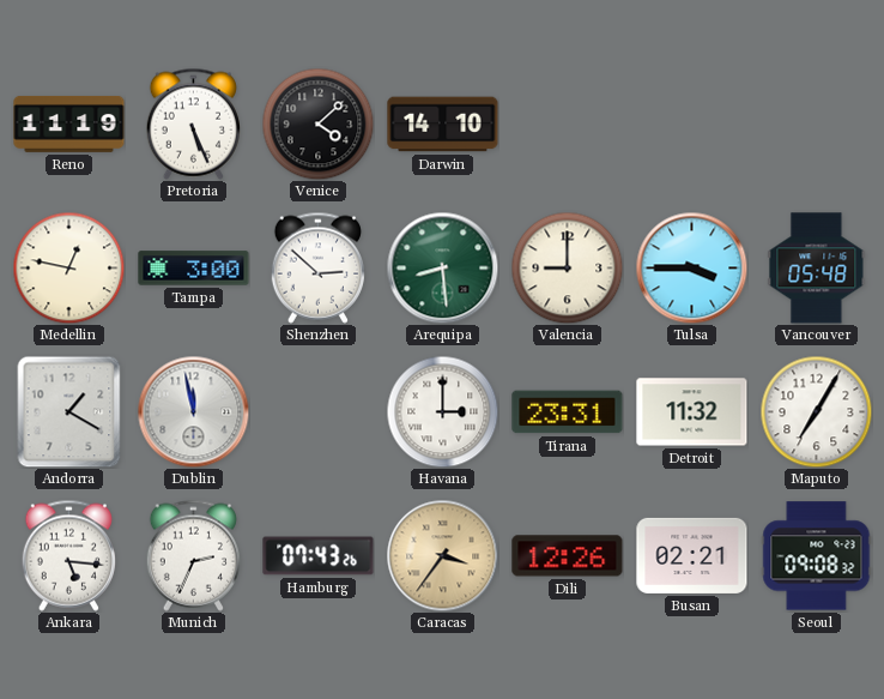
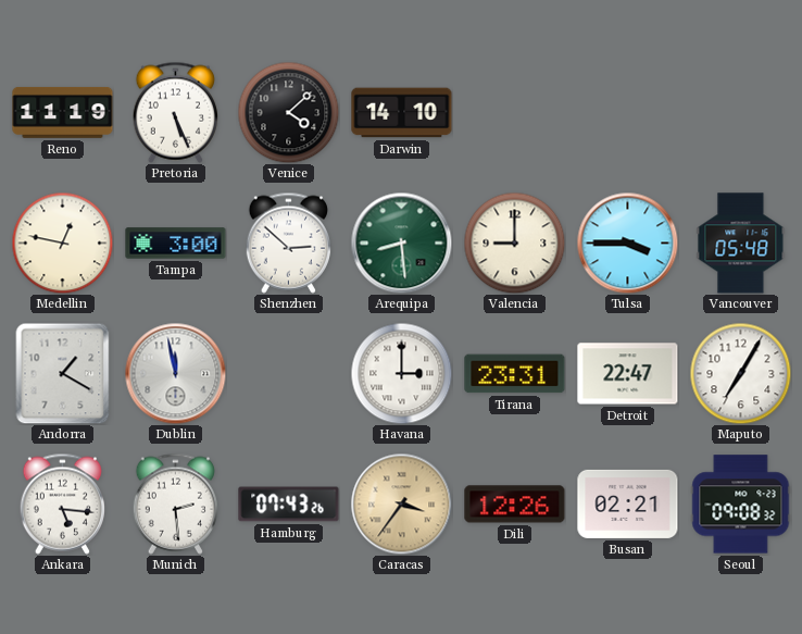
Detroit: 11:32 -> 22:47 (628, 374)
Munich: 2:34 -> 2:29 (175, 504)
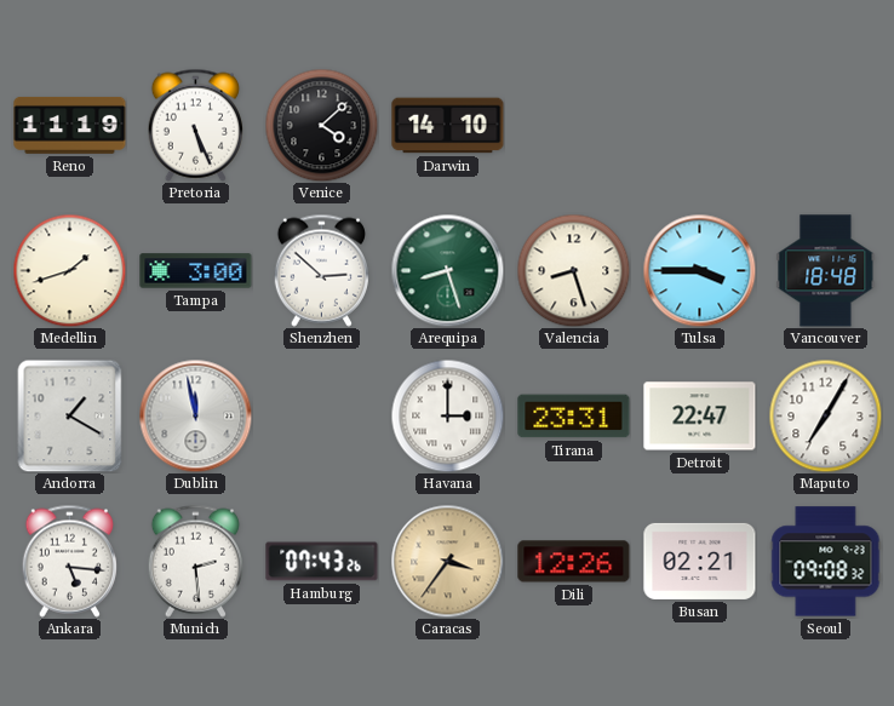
Medellin: 12:47 -> 1:42 (69, 270)
Arequipa: 8:29 -> 8:27 (447, 270)
Valencia: 9:00 -> 8:27 (573, 270)
Vancouver: 05:48 -> 18:48 (826, 271)
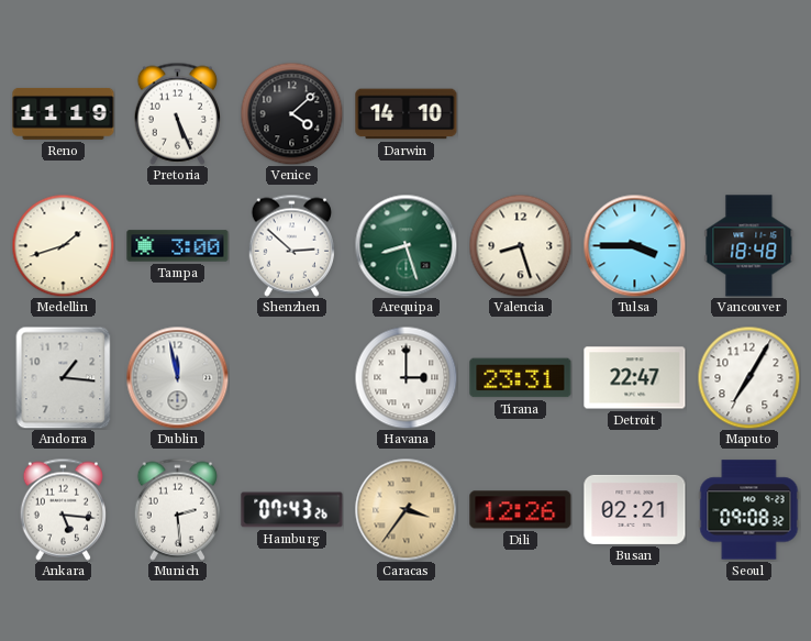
Andorra: 1:20 -> 1:16 (64, 377)
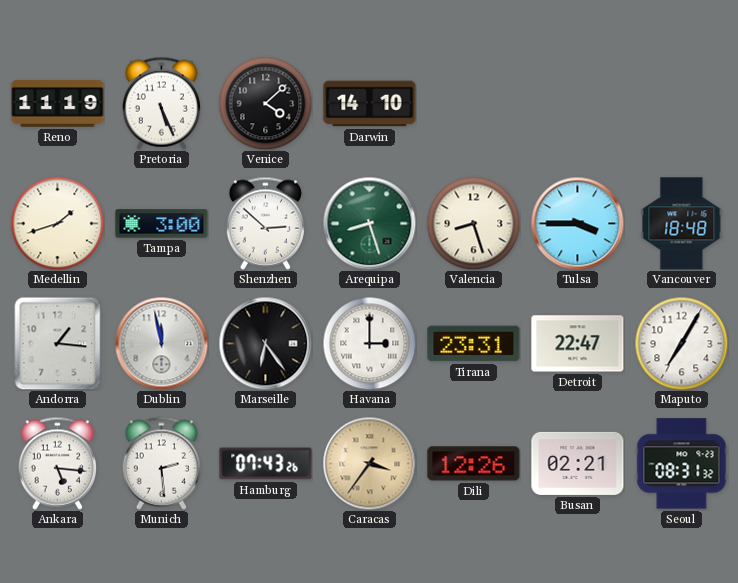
Marseille: none -> 6:24 (265, 343)
Seoul: 09:08 -> 08:31 (682, 464)
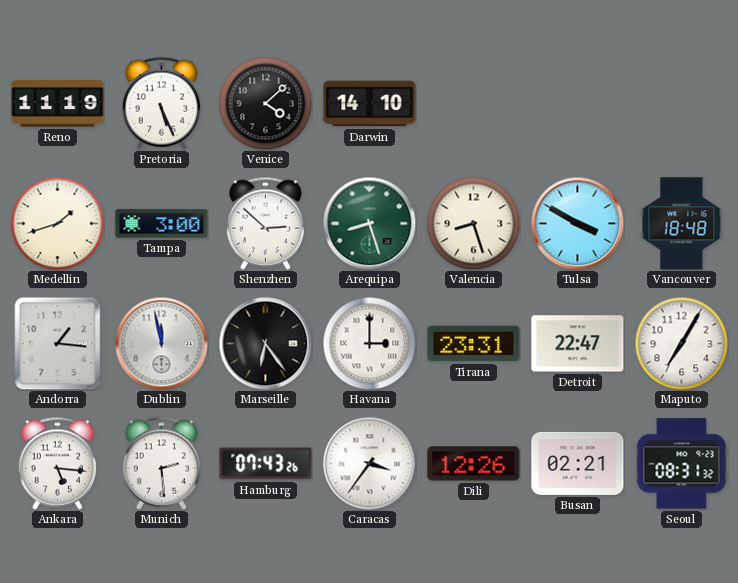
Tulsa: 3:45 -> 3:50 (577, 223)
Caracas dial: champagne -> white (369, 463)
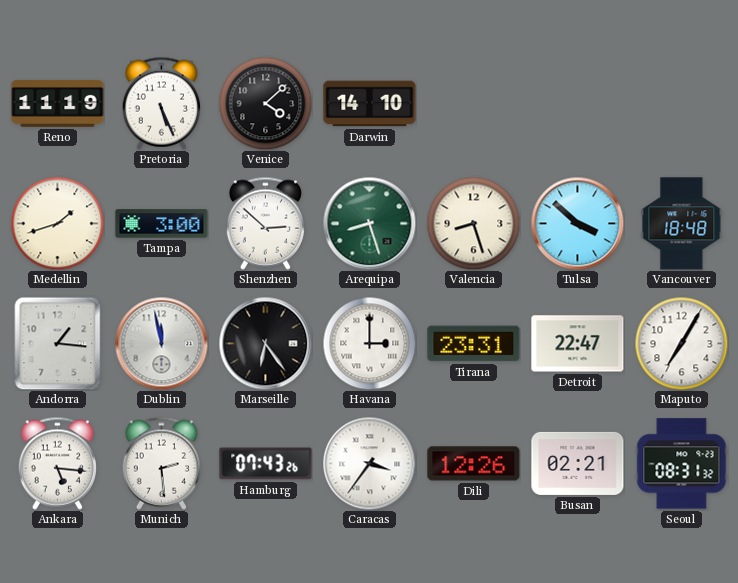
Tulsa: 3:50 -> 3:52 (577, 223)
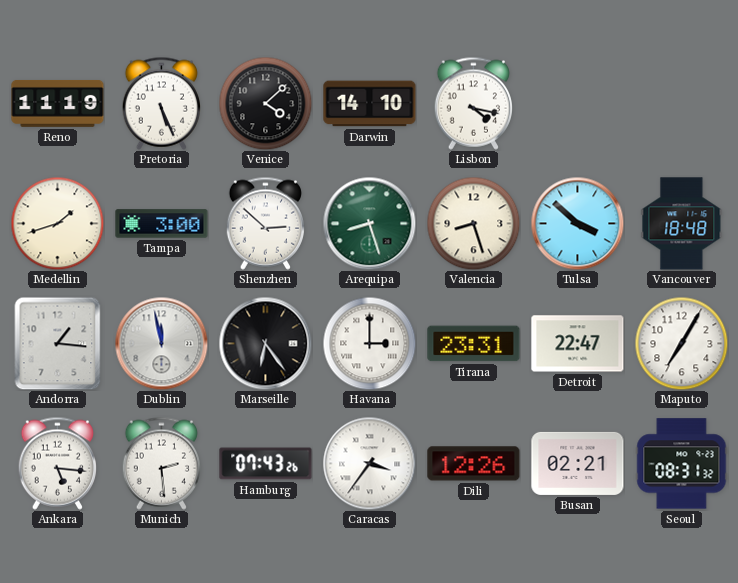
Lisbon: none -> 4:17 (473, 103)
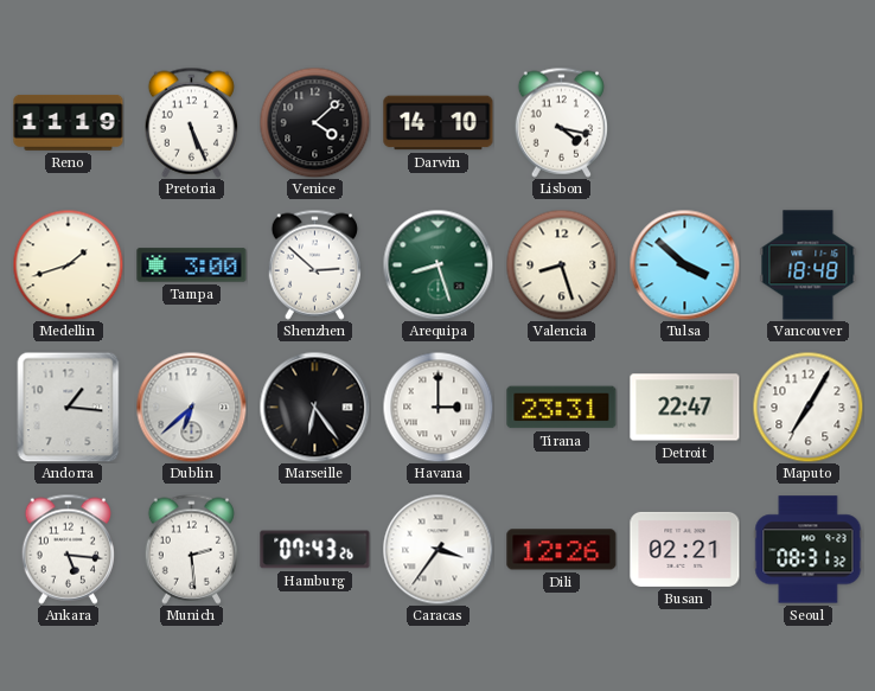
Dublin: 11:58 -> 6:38 (191, 407)
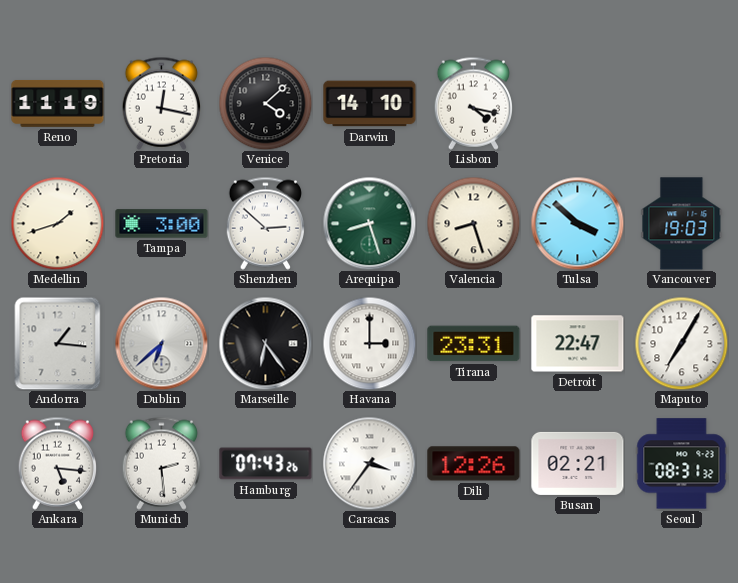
Pretoria: 5:26 -> 12:17 (161, 103)
Vancouver: 18:48 -> 19:03 (682, 224)
